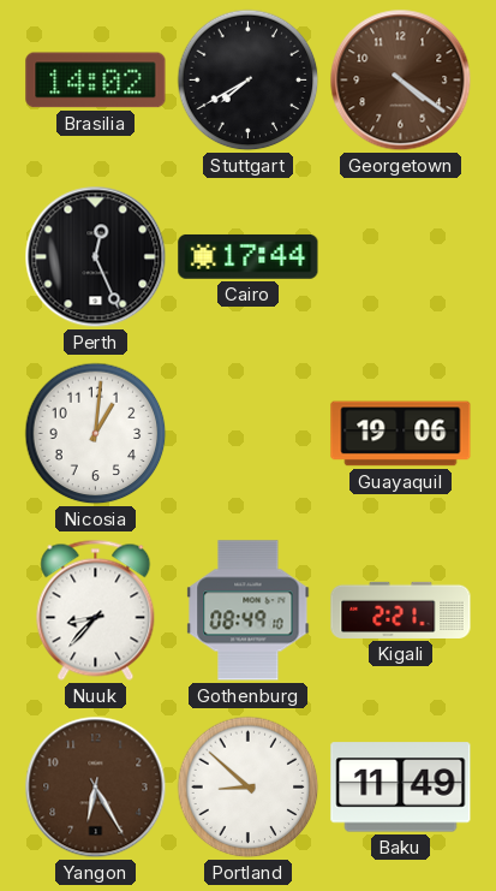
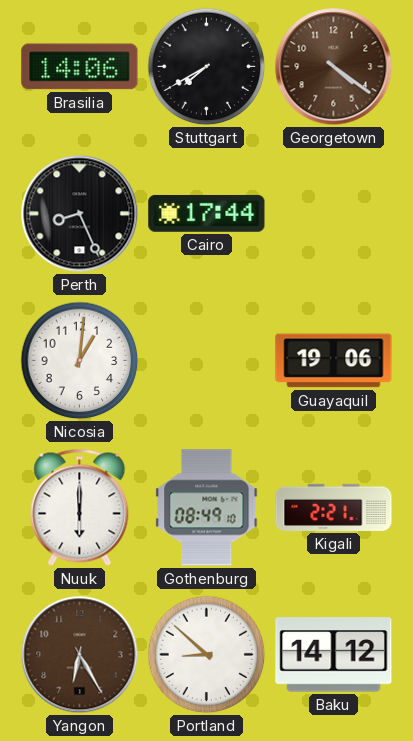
Brasilia: 14:02 -> 14:06 (80, 67)
Perth: 12:26 -> 8:26 (80, 214)
Nuuk: 8:37 -> 6:00 (80, 507)
Baku: 11:49 -> 14:12 (334, 655)
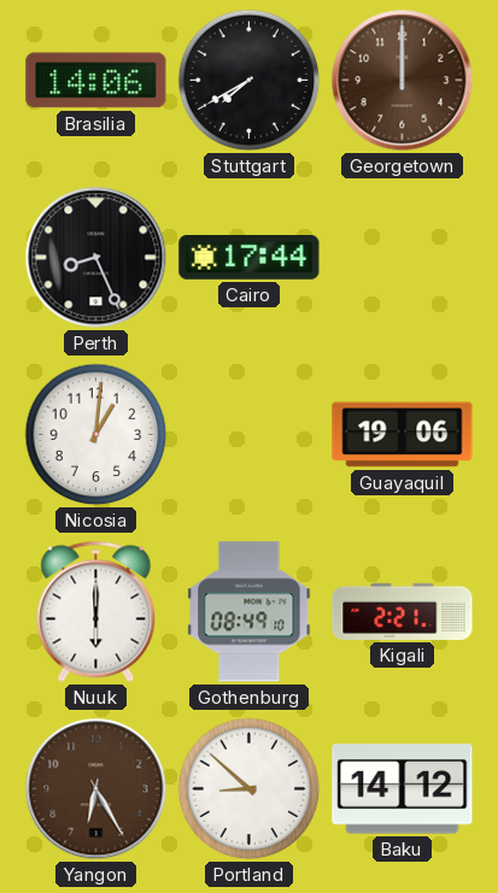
Georgetown: 4:21 -> 12:00 (403, 81)
